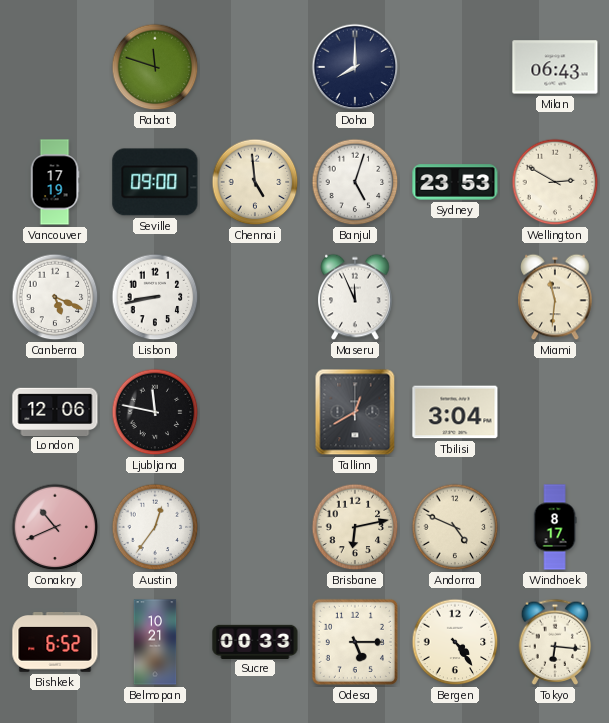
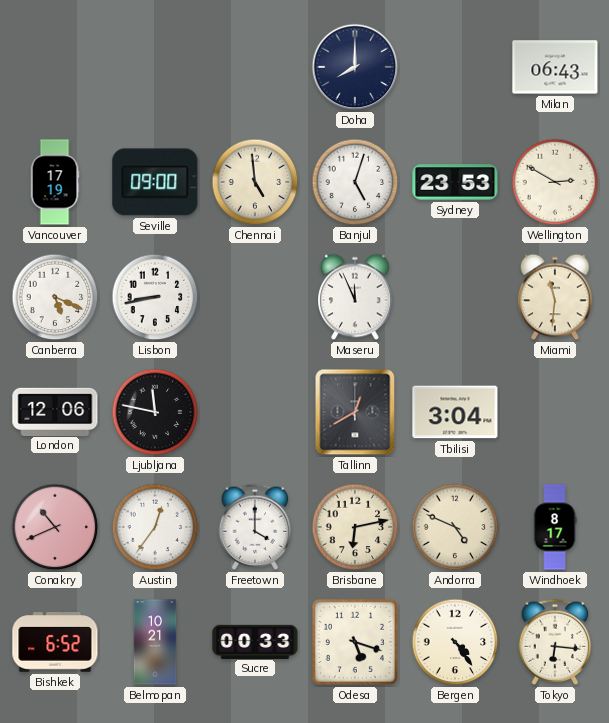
Rabat: 11:48 -> none (155, 67)
Freetown: none -> 4:00 (255, 527)
Odesa: 5:15 -> 5:18 (355, 642)
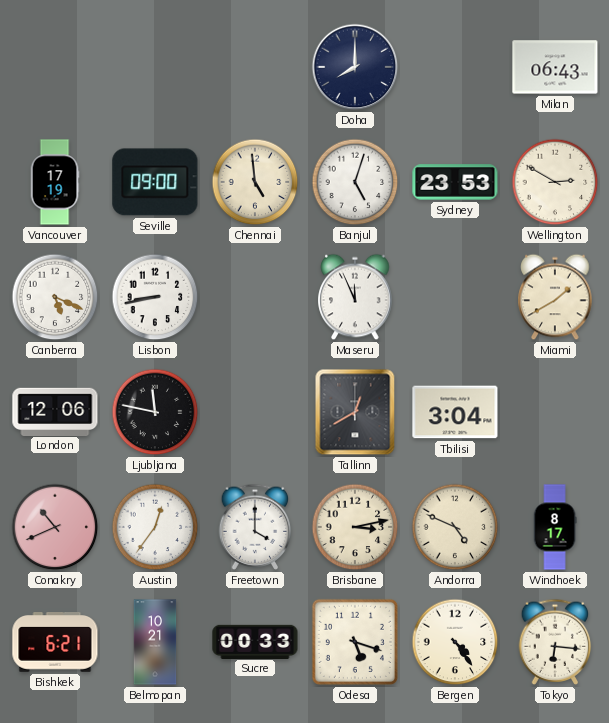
Miami: 11:31 -> 1:40 (555, 297)
Brisbane: 6:13 -> 3:13 (355, 527)
Bishkek: 6:52 -> 6:21 (55, 643)
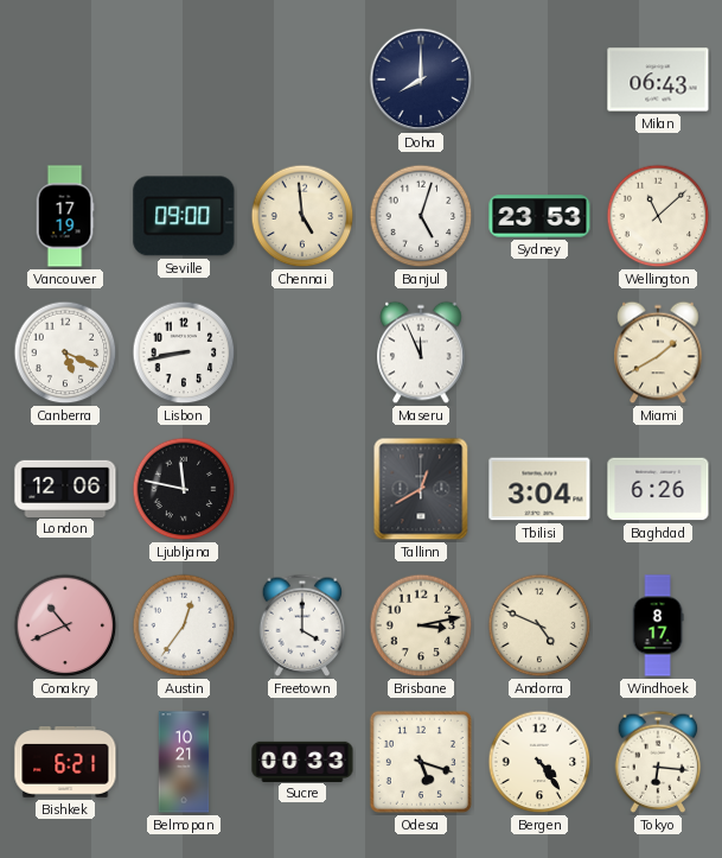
Wellington: 2:50 -> 11:08 (658, 216)
Baghdad: none -> 6:26 (658, 489)
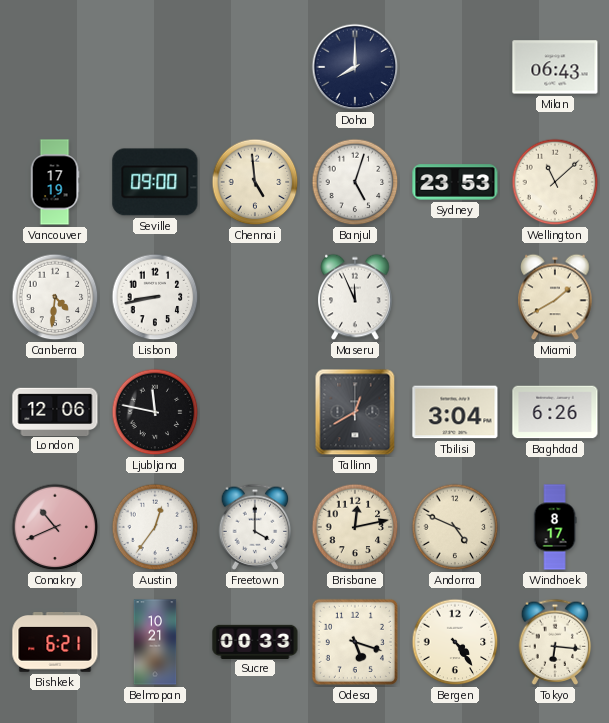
Canberra: 5:19 -> 4:31 (55, 297)
Brisbane: 3:13 -> 12:13 (355, 527)
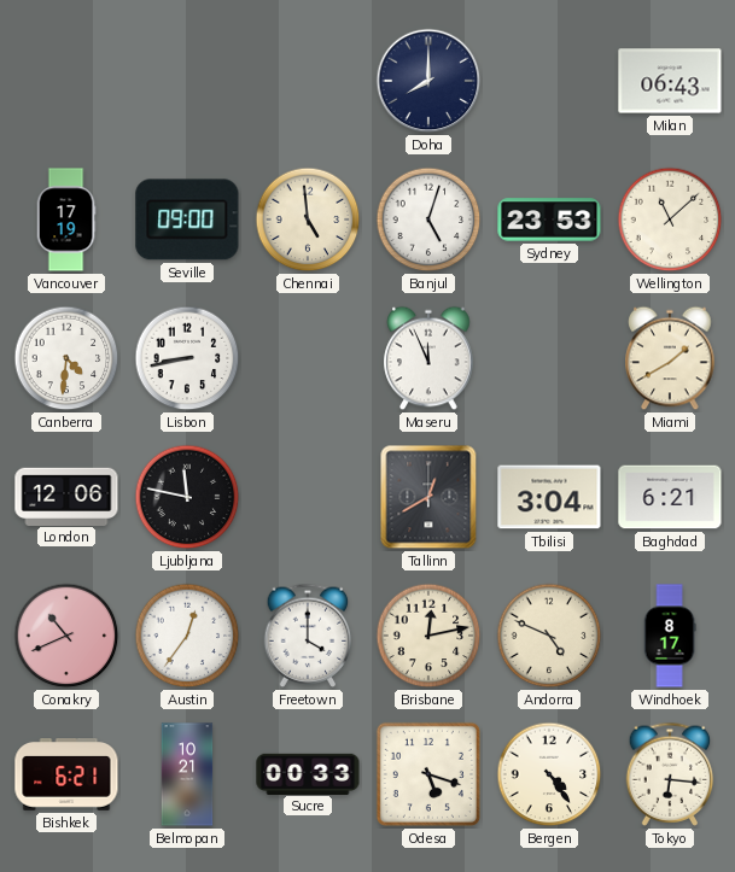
Baghdad: 6:26 -> 6:21 (670, 497)
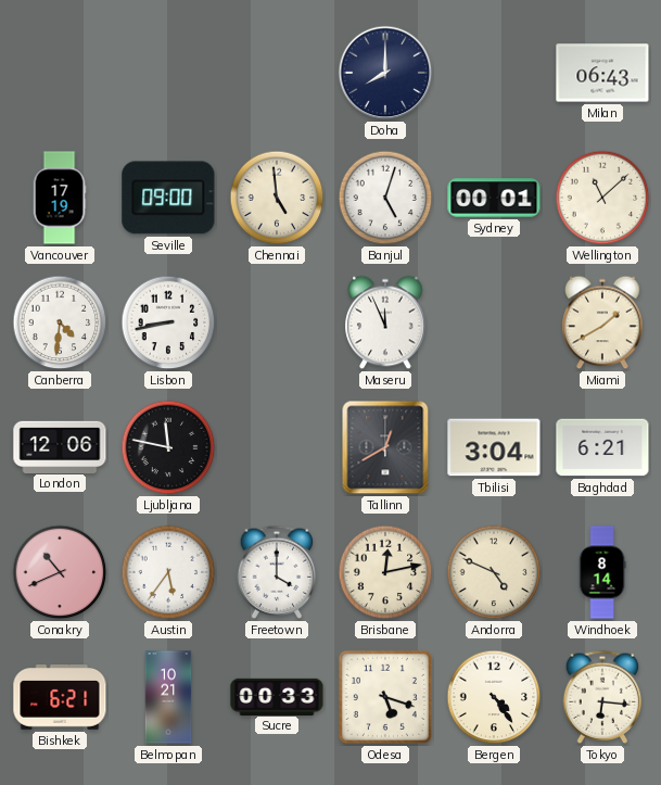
Sydney: 23:53 -> 00:01 (494, 198)
Austin: 12:36 -> 5:36 (168, 572)
Windhoek: 8:17 -> 8:14 (602, 572)
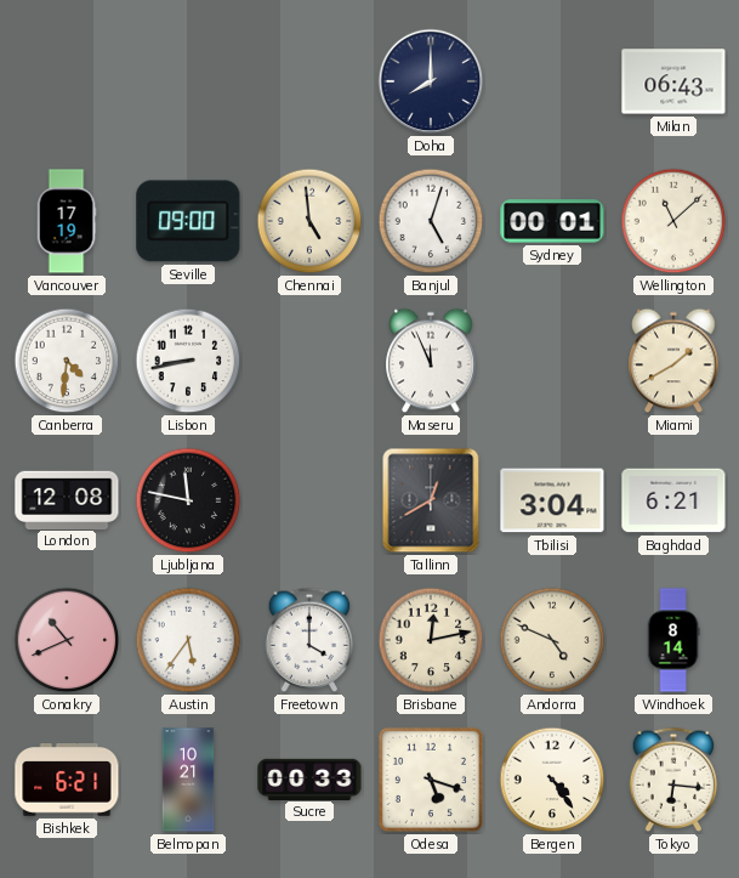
London: 12:06 -> 12:08 (67, 499)
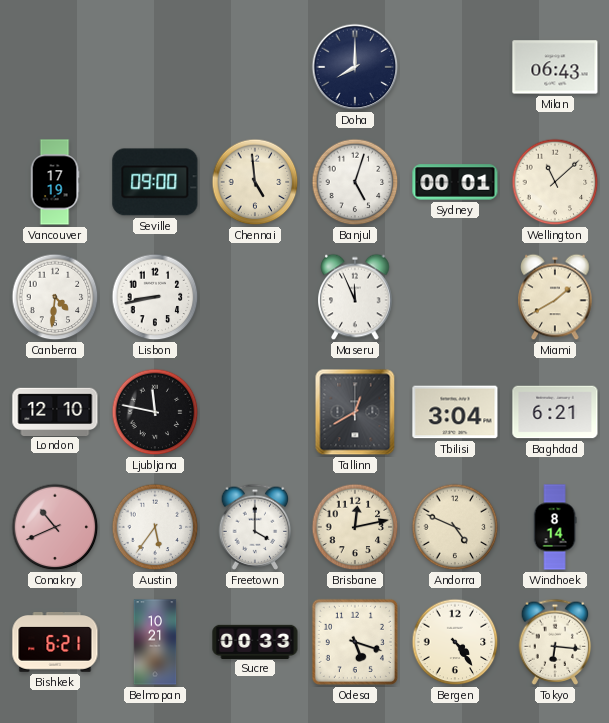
London: 12:08 -> 12:10 (55, 411)
